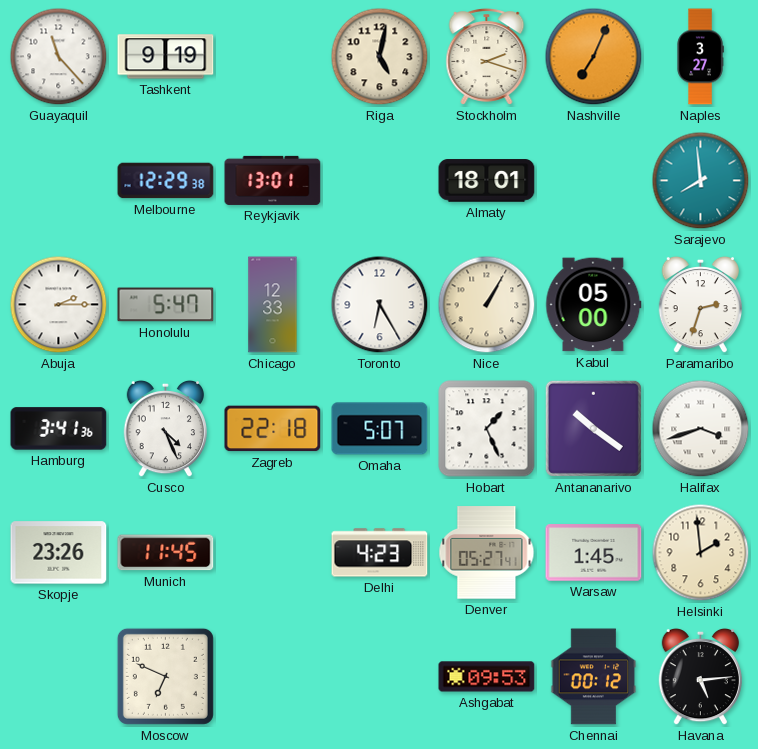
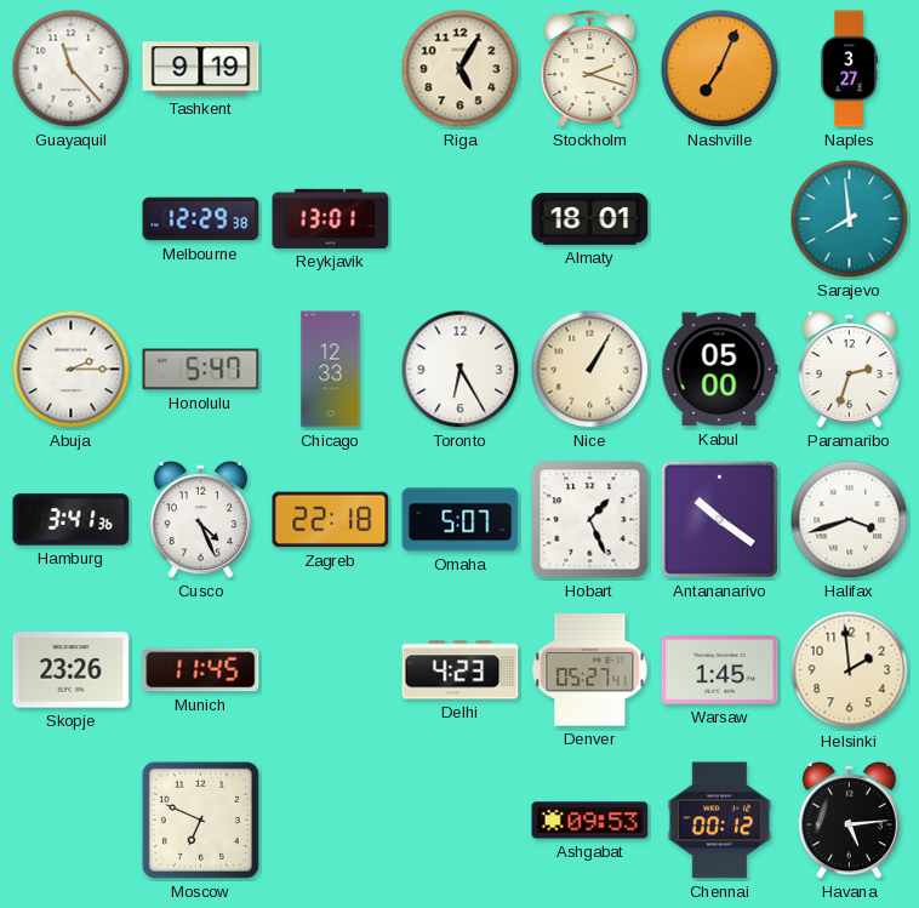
Riga: 5:02 -> 5:05 (461, 69)
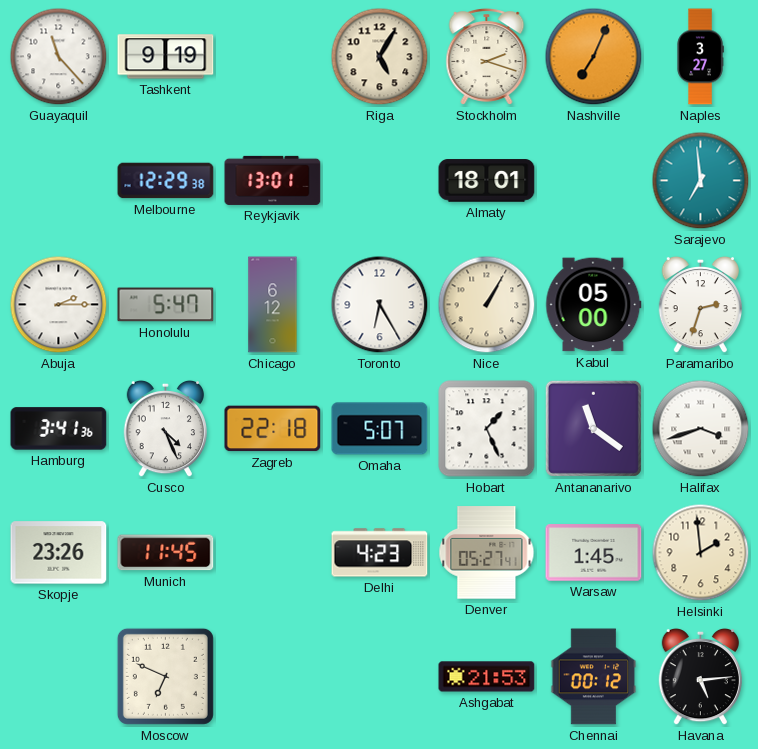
Sarajevo: 7:59 -> 6:59 (701, 181)
Chicago: 12:33 -> 6:12 (273, 305)
Antananarivo: 10:21 -> 11:21 (593, 428)
Ashgabat: 09:53 -> 21:53 (487, 677)
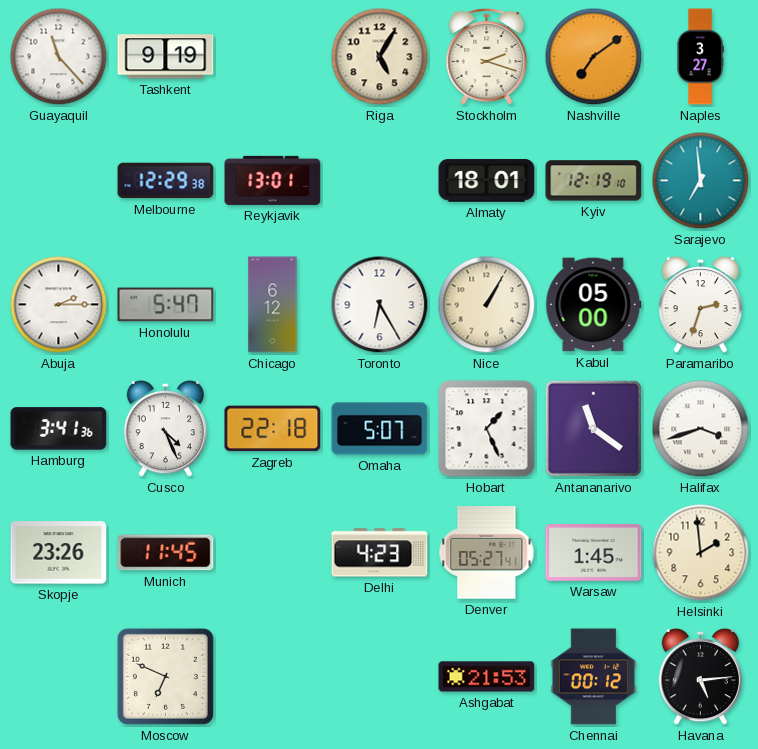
Nashville: 7:04 -> 7:09 (594, 57)
Kyiv: none -> 12:19 (594, 181)
